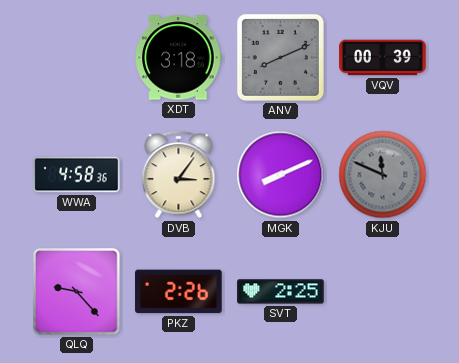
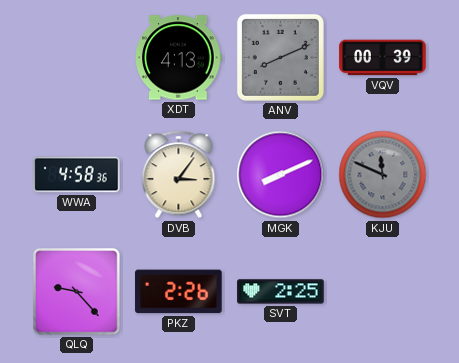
XDT: 3:18 -> 4:13 (179, 58)
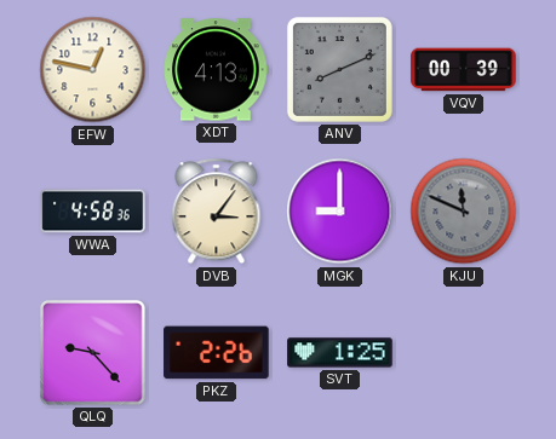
EFW: none -> 12:47 (93, 70)
MGK: 8:11 -> 9:00 (340, 212)
SVT: 2:25 -> 1:25 (340, 353)
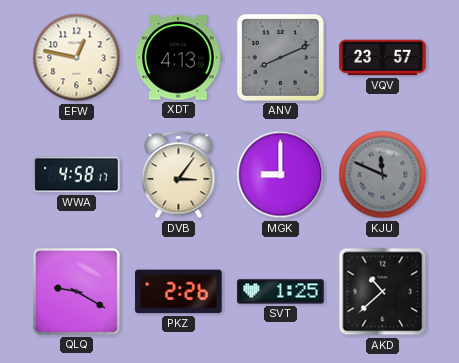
VQV: 00:39 -> 23:57 (383, 58)
WWA: 4:58:36 -> 4:58:17 (77, 175)
QLQ: 9:23 -> 9:20 (77, 292)
AKD: none -> 10:38 (383, 292)
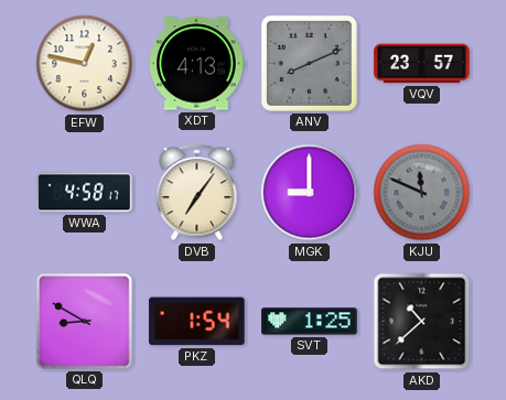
DVB: 3:06 -> 7:06 (197, 193)
QLQ: 9:20 -> 8:50 (85, 322)
PKZ: 2:26 -> 1:54 (197, 322)
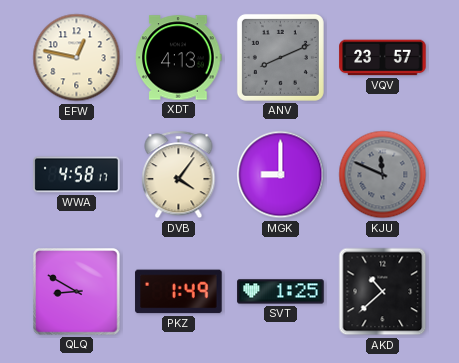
DVB: 7:06 -> 4:06 (179, 175)
PKZ: 1:54 -> 1:49 (179, 292)
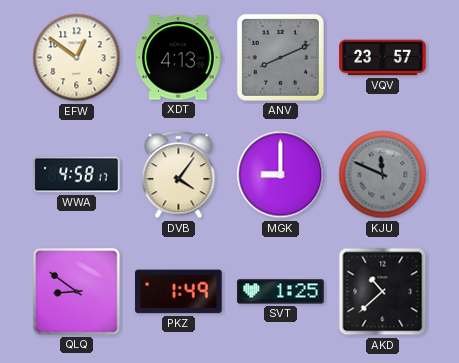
EFW: 12:47 -> 12:51 (77, 58)
QLQ: 8:50 -> 8:51 (77, 292)
